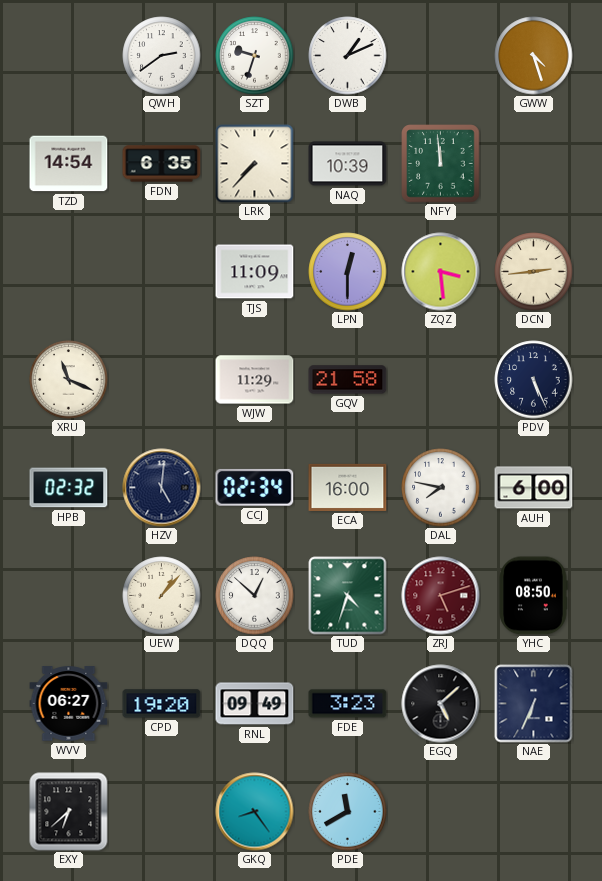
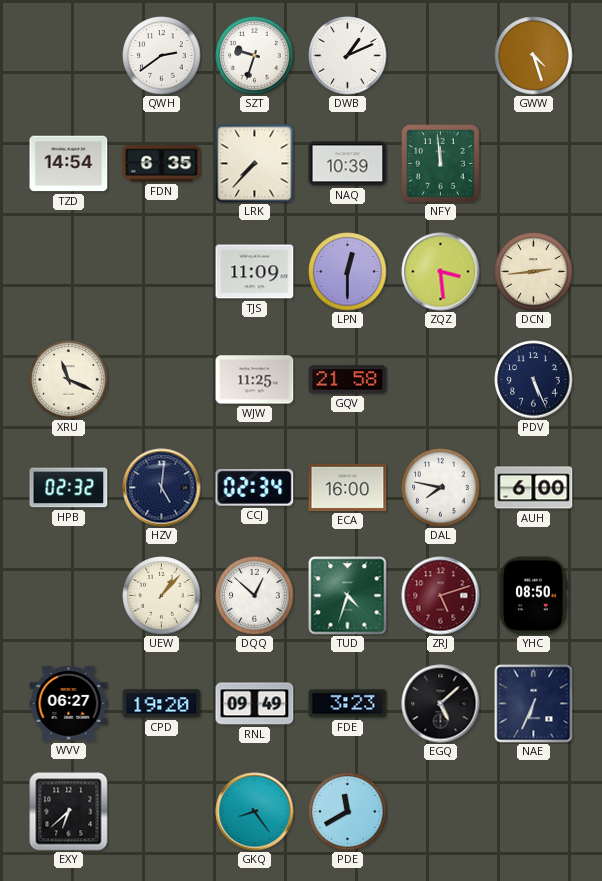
WJW: 11:29 -> 11:25 (255, 380)
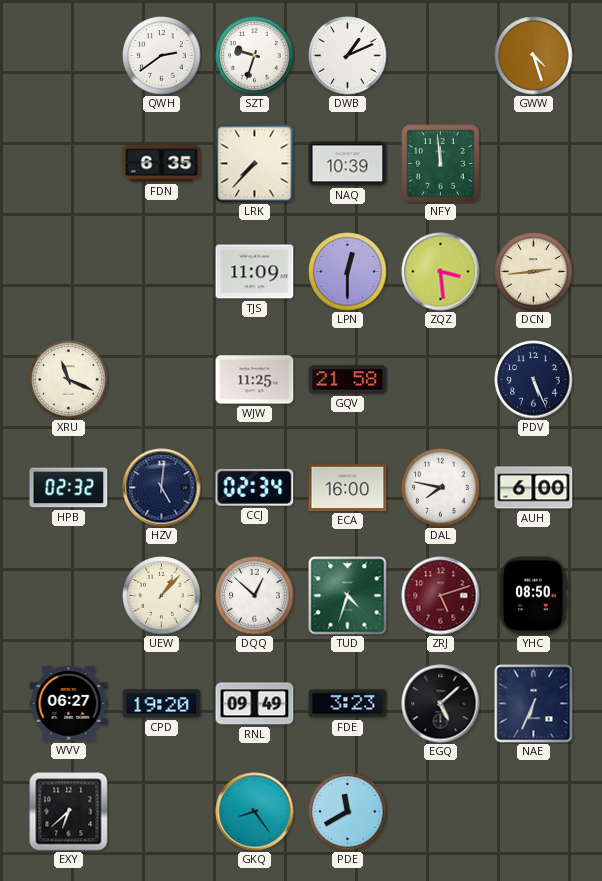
TZD: 14:54 -> none (69, 164)
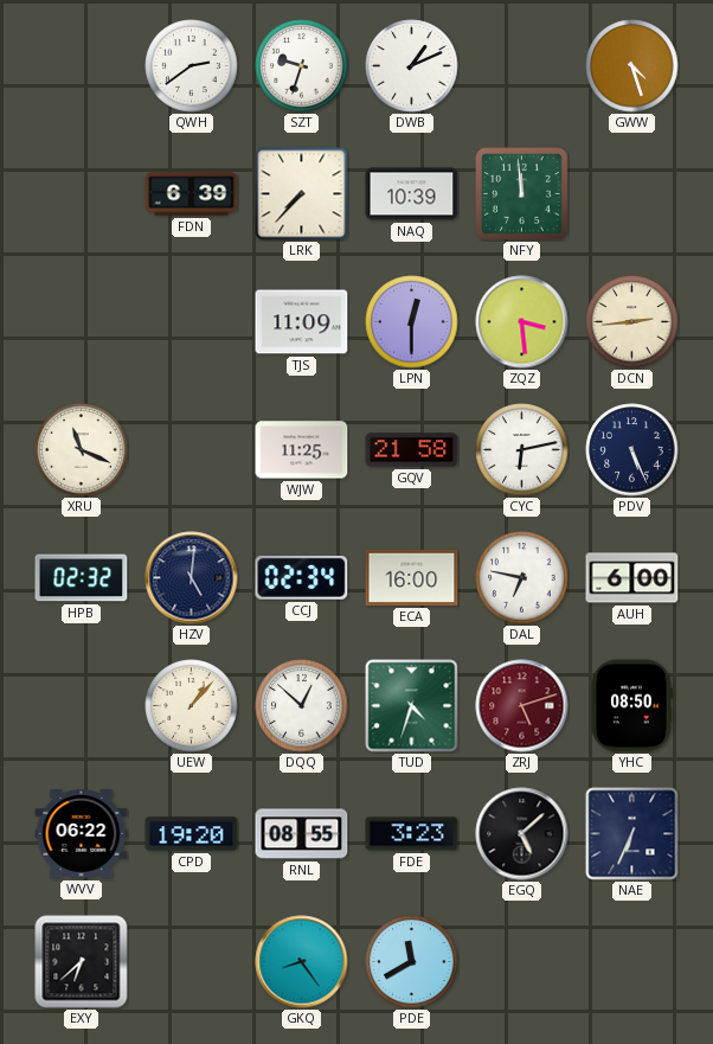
FDN: 6:35 -> 6:39 (192, 194)
CYC: none -> 6:13 (522, 450)
DAL: 7:47 -> 6:47 (522, 578)
WVV: 06:27 -> 06:22 (82, 834)
RNL: 09:49 -> 08:55 (302, 834)
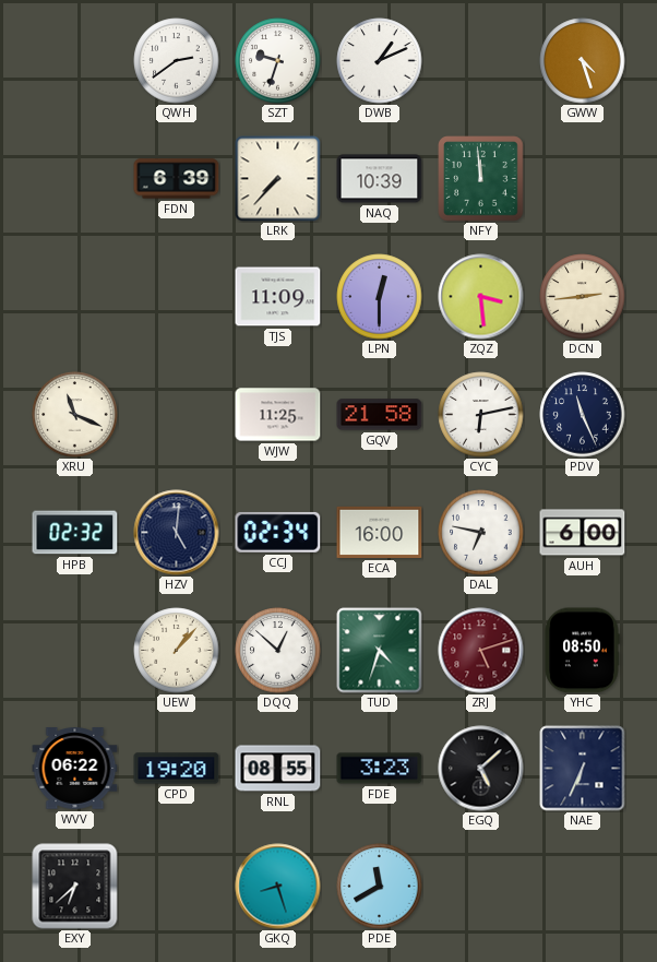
PDV: 5:26 -> 11:26 (583, 415)
GKQ: 8:24 -> 8:27 (278, 887)
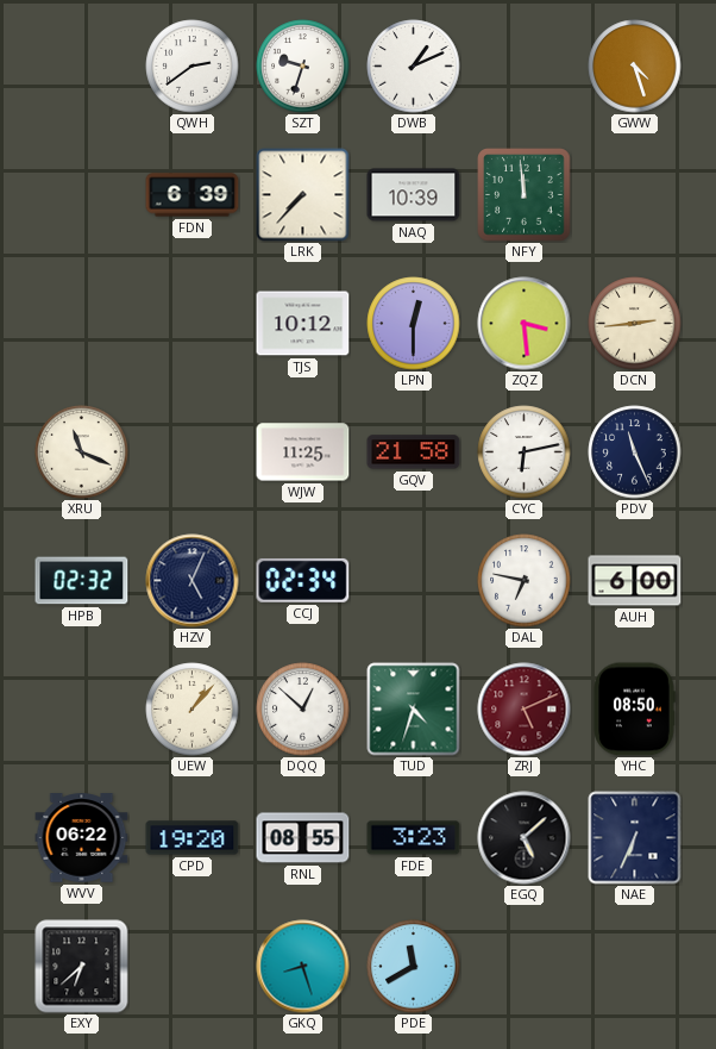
TJS: 11:09 -> 10:12 (303, 324)
HZV: 5:01 -> 5:04 (193, 581)
ECA: 16:00 -> none (380, 532)
ZRJ: 5:12 -> 5:11 (525, 710)
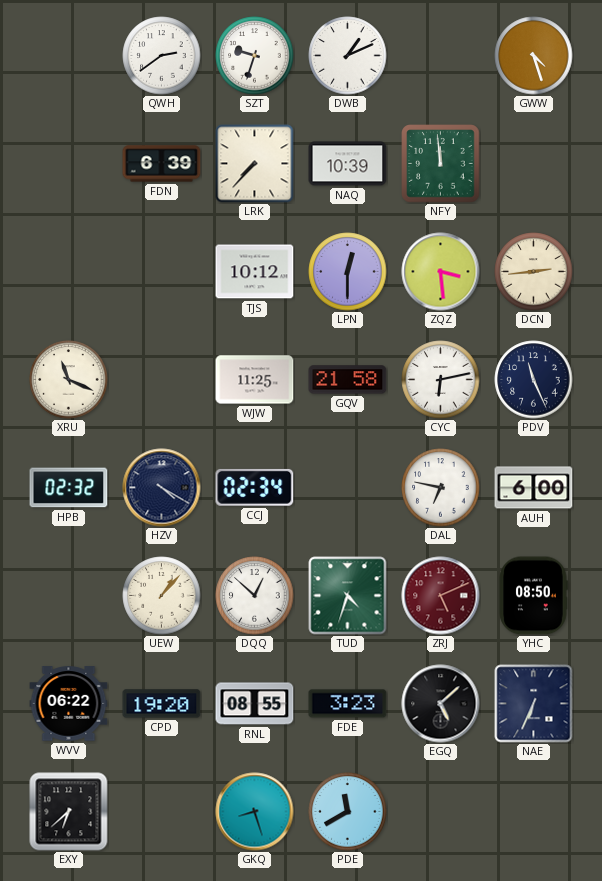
HZV: 5:04 -> 4:20 (162, 488)
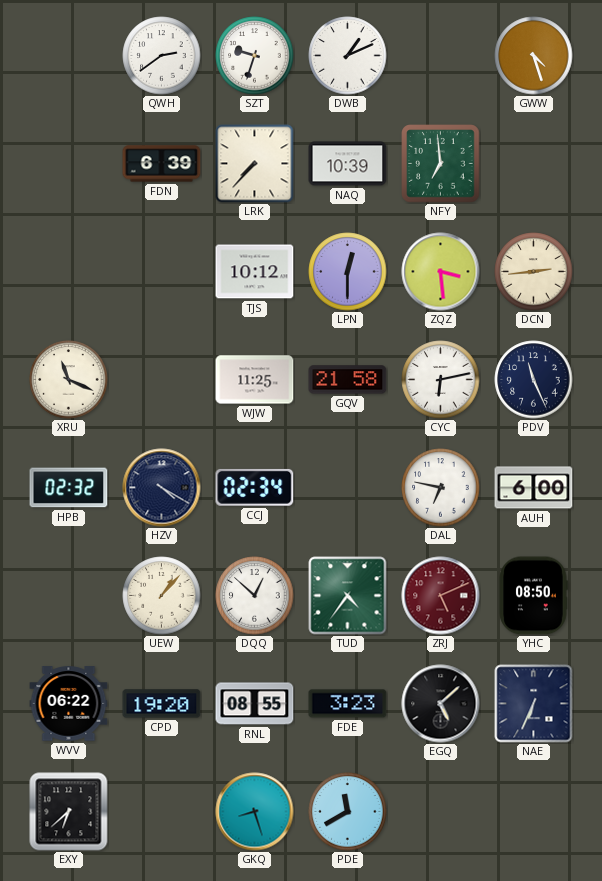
NFY: 11:59 -> 6:59 (441, 164)
TUD: 4:33 -> 4:36 (348, 596)
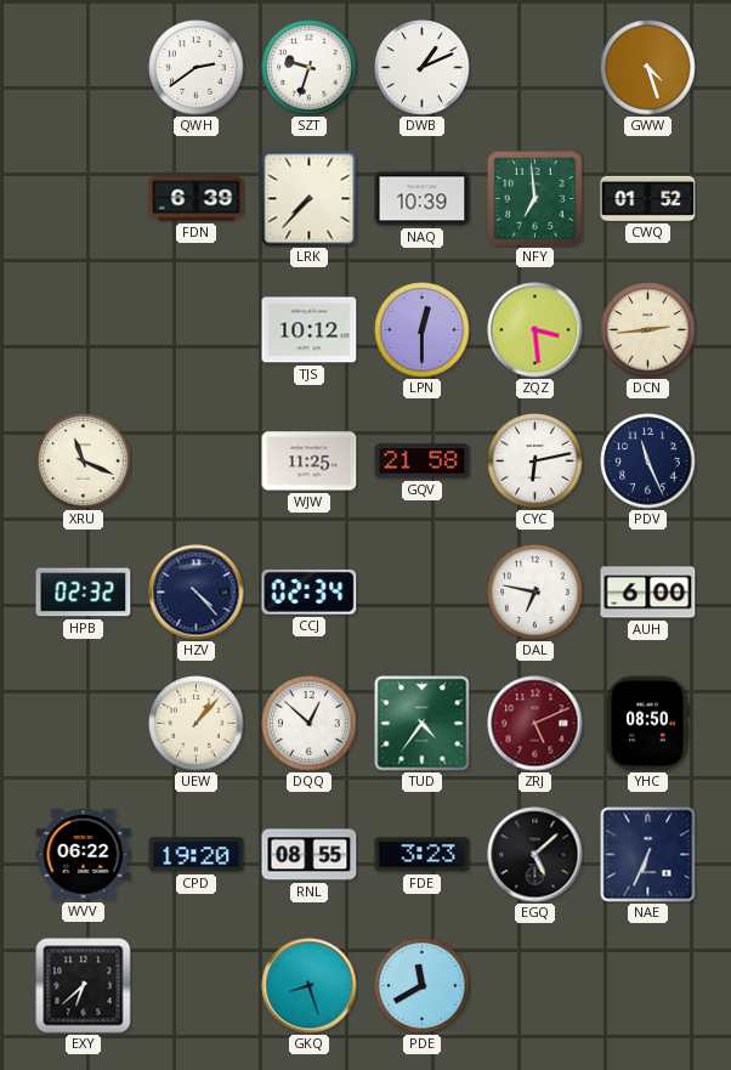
CWQ: none -> 01:52 (648, 198)
HZV: 4:20 -> 4:23 (197, 593)
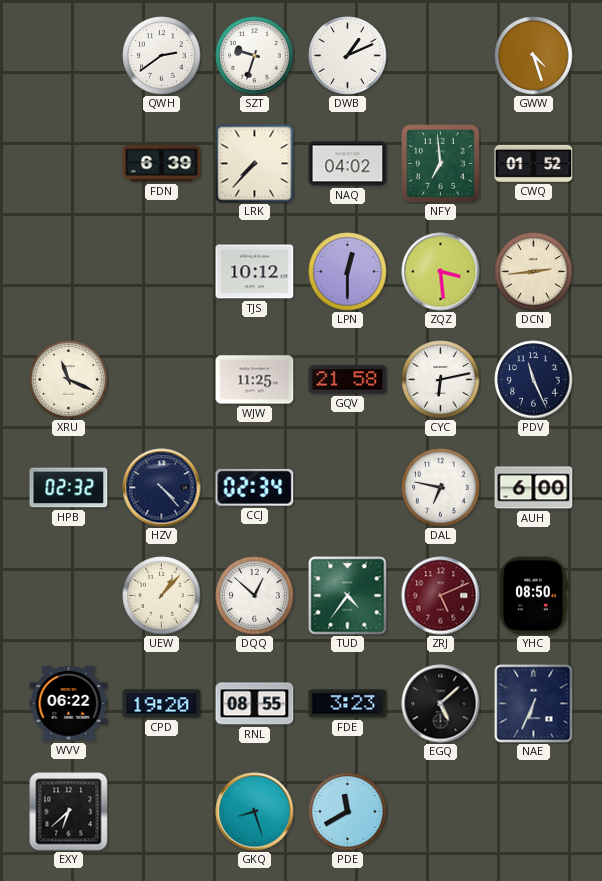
NAQ: 10:39 -> 04:02 (348, 164)
